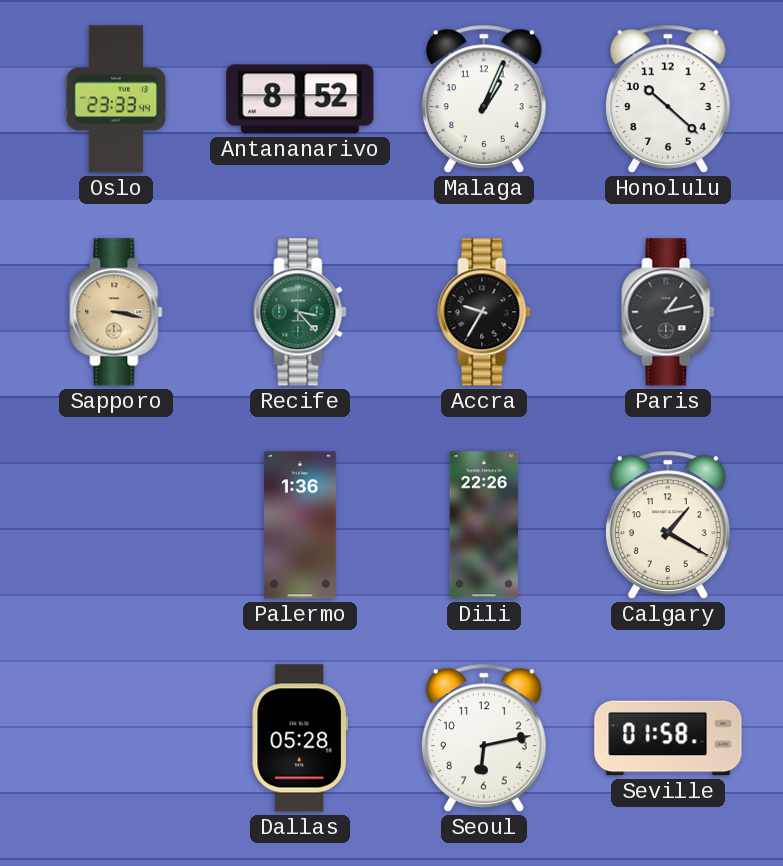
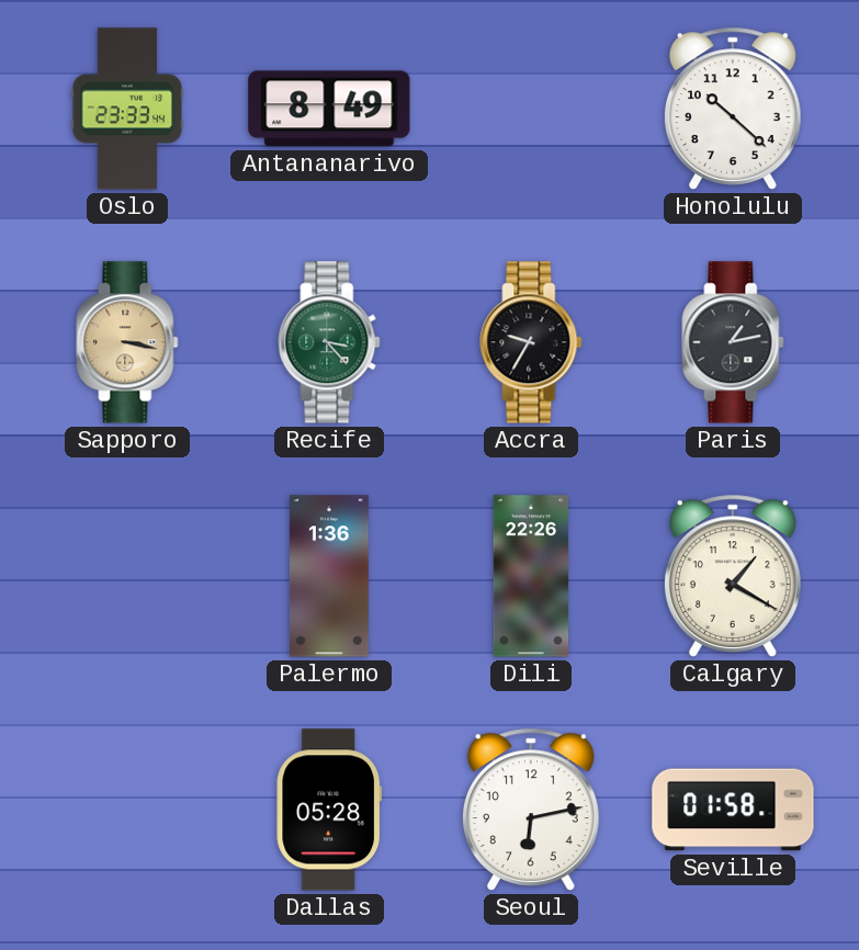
Antananarivo: 8:52 -> 8:49 (329, 109)
Malaga: 1:04 -> none (484, 99)
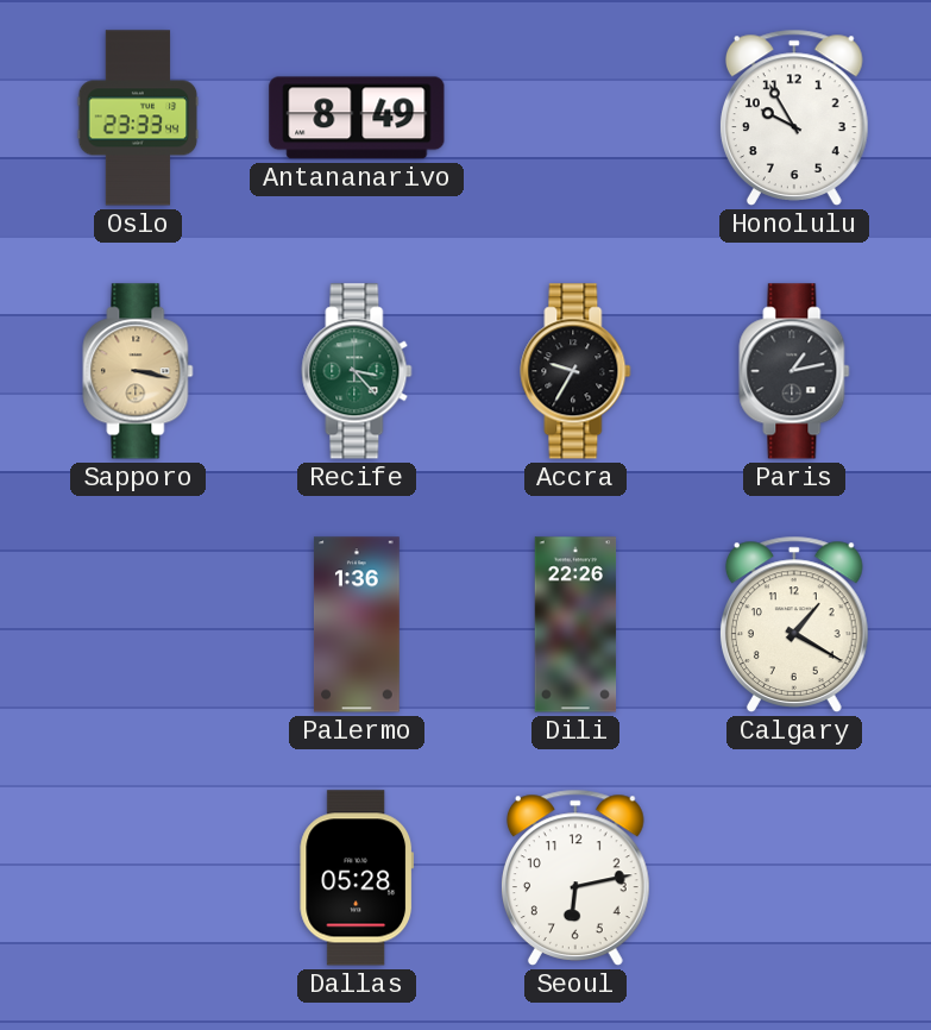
Honolulu: 10:22 -> 9:55 (794, 118)
Seville: 01:58 -> none (733, 810)
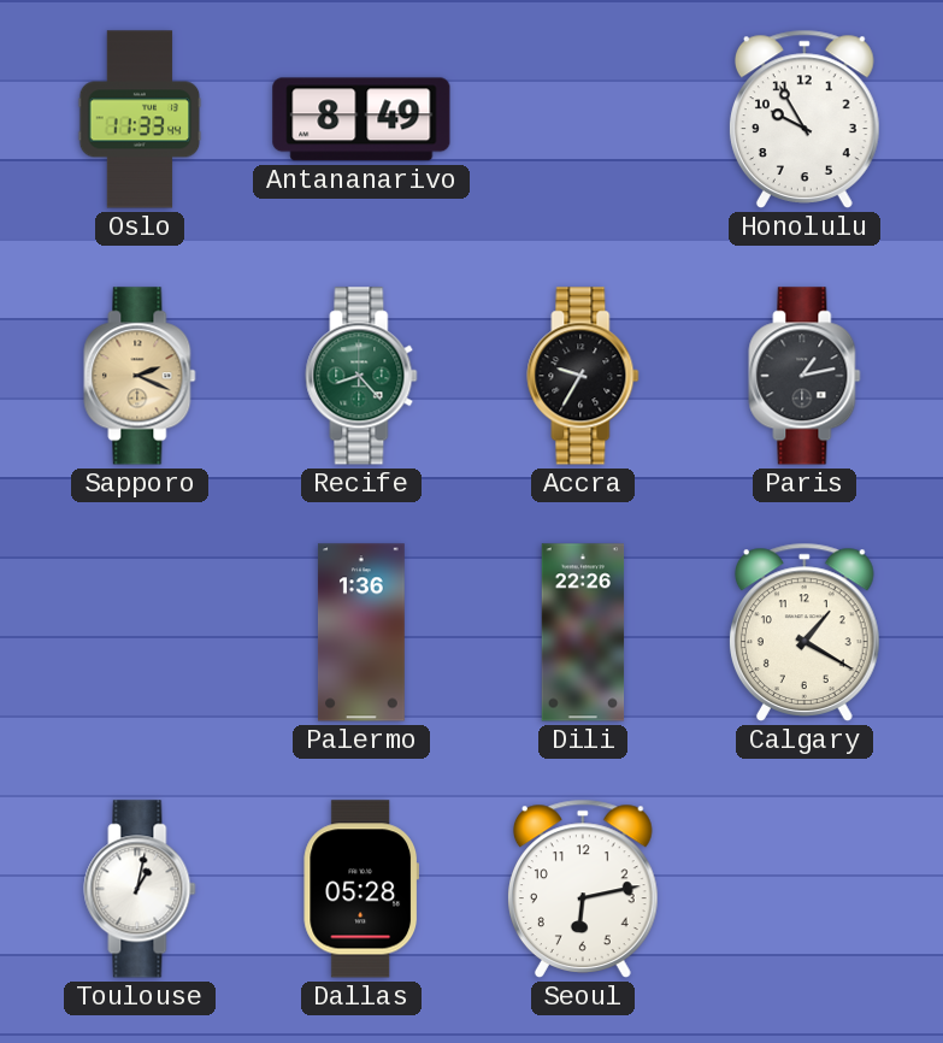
Oslo: 23:33 -> 11:33 (140, 119)
Sapporo: 3:17 -> 2:19 (140, 376)
Recife: 3:23 -> 8:23 (361, 376)
Toulouse: none -> 1:02 (140, 889)
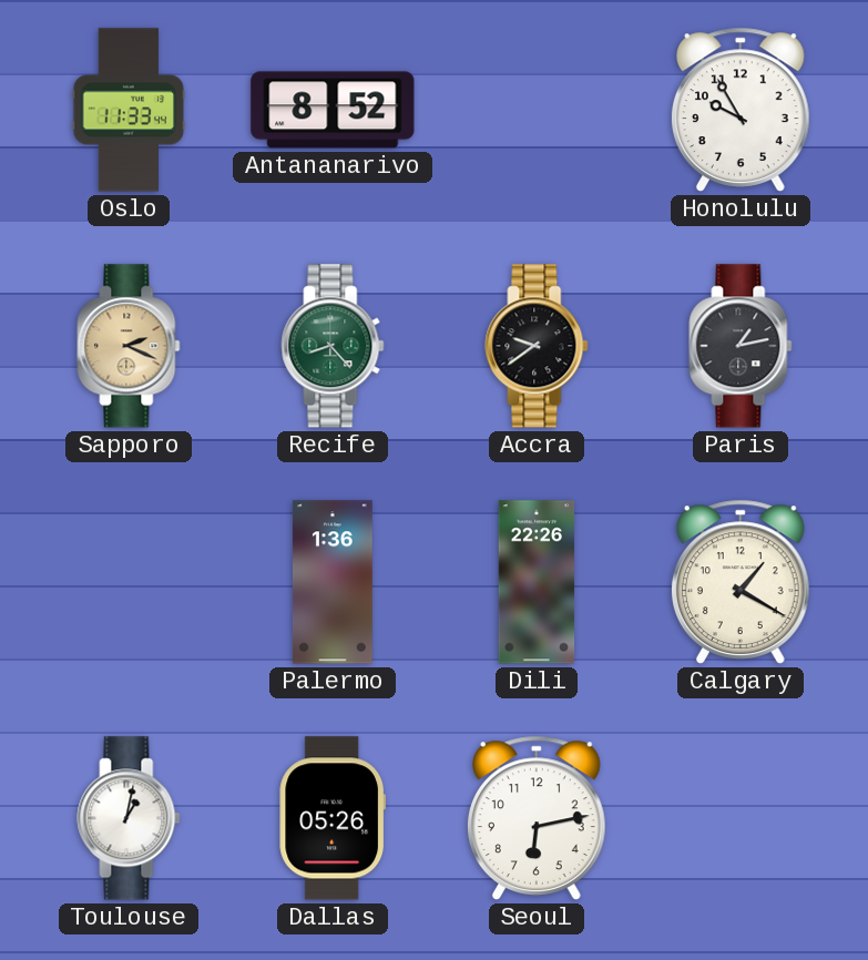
Antananarivo: 8:49 -> 8:52 (333, 110)
Accra: 9:35 -> 9:39 (537, 346)
Dallas: 05:28 -> 05:26 (333, 818)
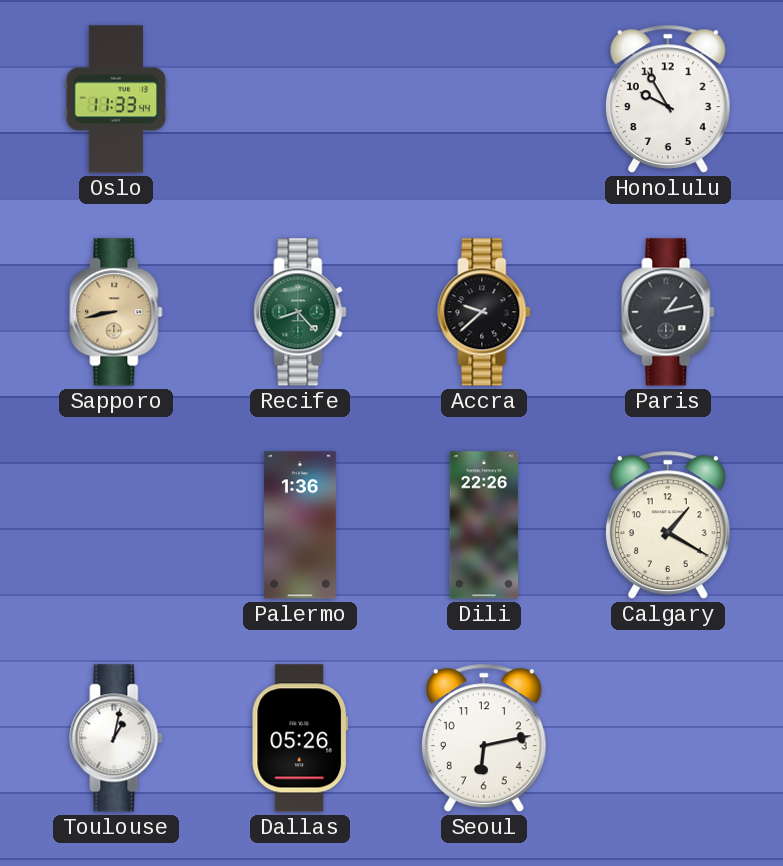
Antananarivo: 8:52 -> none (333, 110)
Sapporo: 2:19 -> 8:43 (116, 312)
Accra: 9:39 -> 9:38 (484, 312)
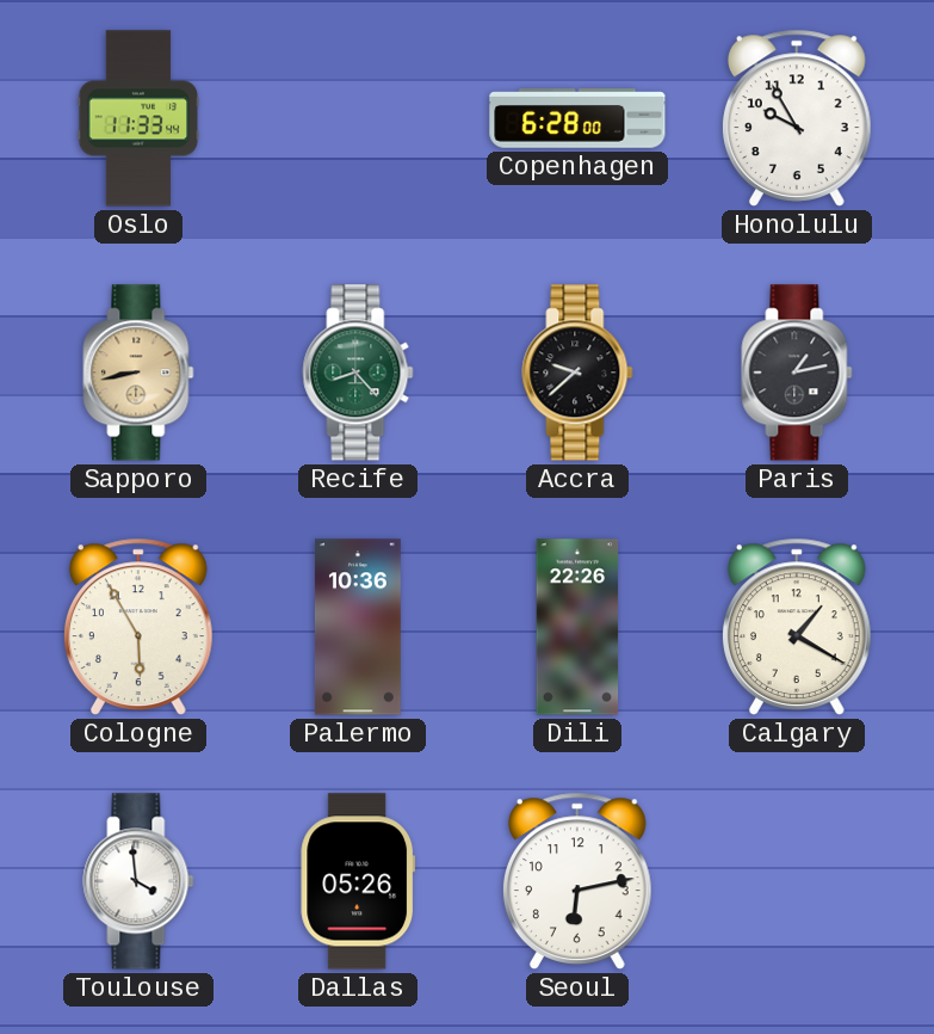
Copenhagen: none -> 6:28 (577, 118)
Cologne: none -> 5:55 (138, 627)
Palermo: 1:36 -> 10:36 (358, 627)
Toulouse: 1:02 -> 3:59 (138, 881)
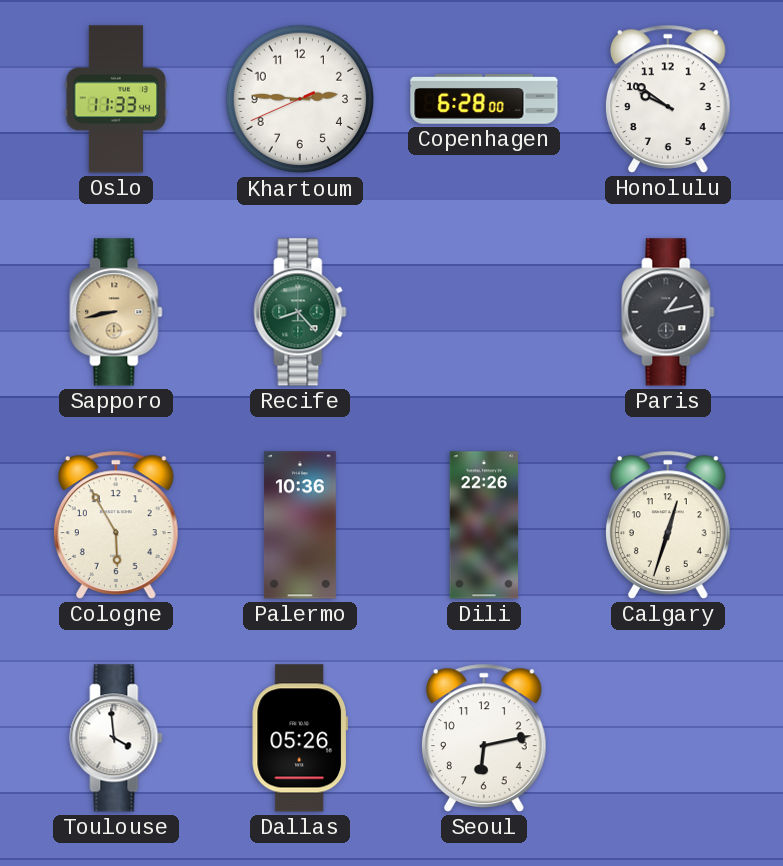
Khartoum: none -> 2:45 (300, 99)
Honolulu: 9:55 -> 9:51 (668, 99)
Accra: 9:38 -> none (577, 373)
Calgary: 1:20 -> 12:33 (668, 525)
